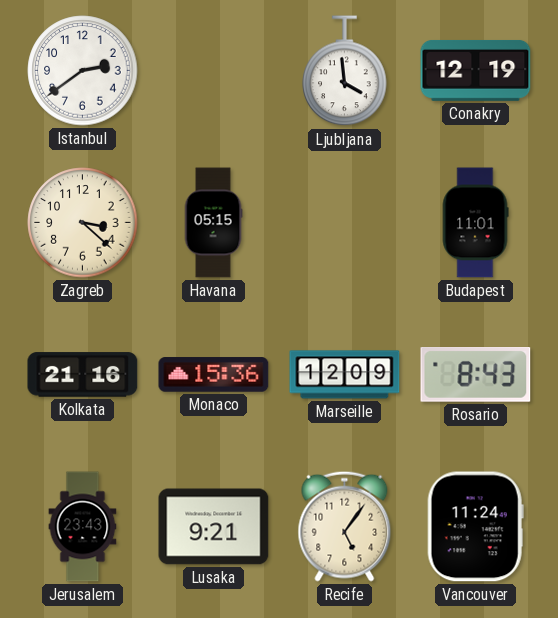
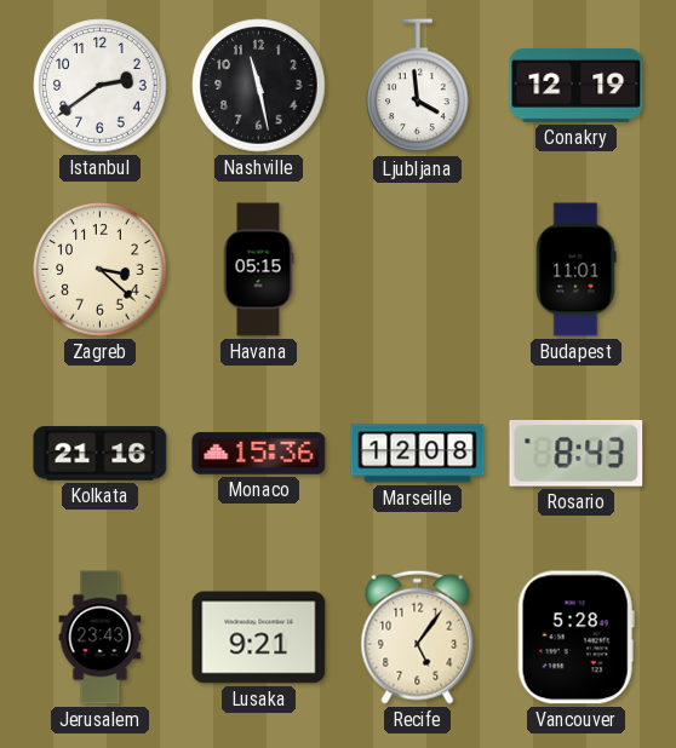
Nashville: none -> 11:28 (259, 86)
Marseille: 12:09 -> 12:08 (418, 454)
Vancouver: 11:24 -> 5:28 (575, 638)
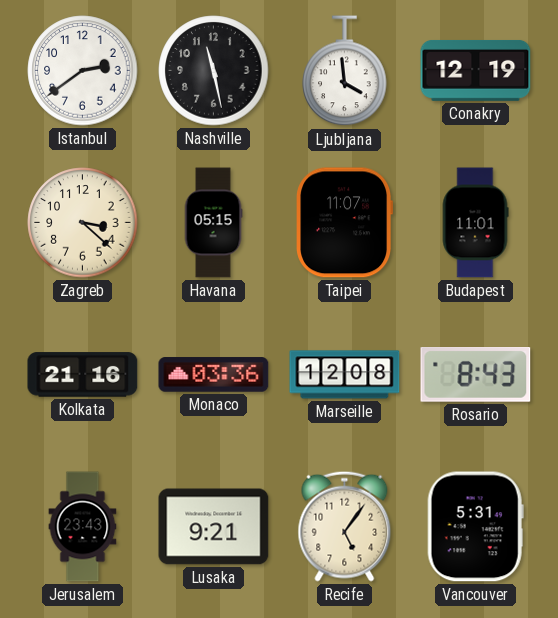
Taipei: none -> 11:07 (345, 223)
Monaco: 15:36 -> 03:36 (214, 375)
Vancouver: 5:28 -> 5:31 (475, 527)
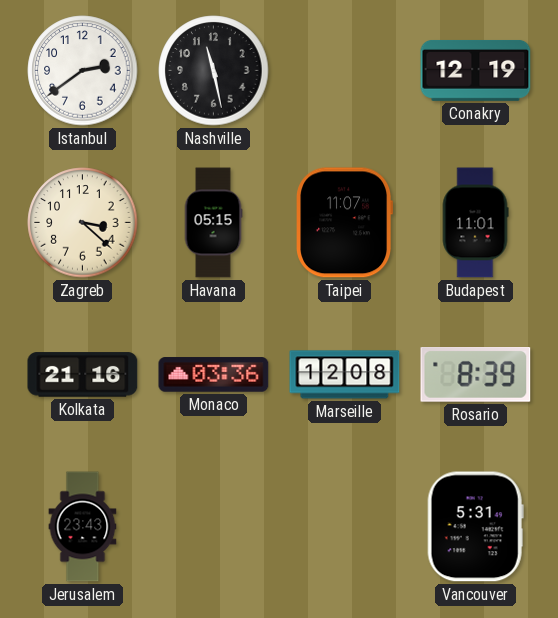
Ljubljana: 3:59 -> none (345, 71)
Rosario: 8:43 -> 8:39 (476, 375)
Lusaka: 9:21 -> none (214, 527)
Recife: 5:06 -> none (345, 526)
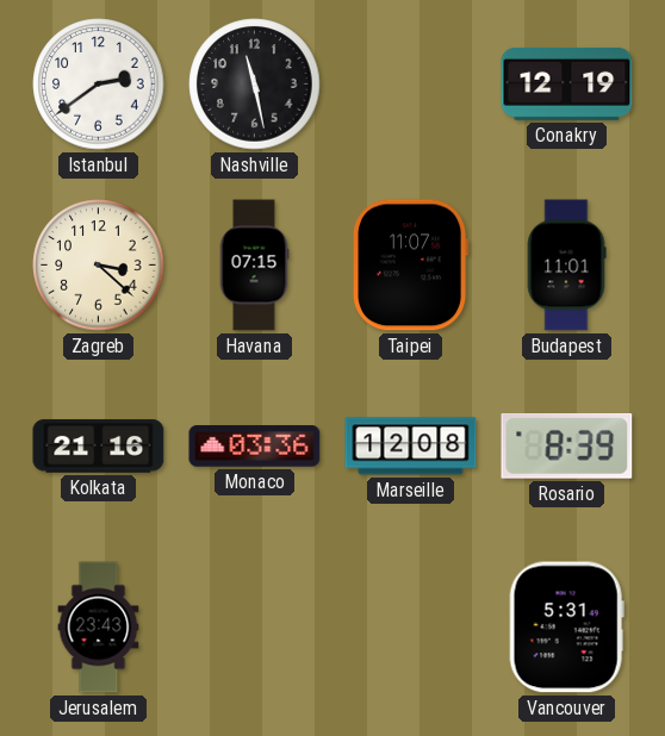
Havana: 05:15 -> 07:15 (254, 266)
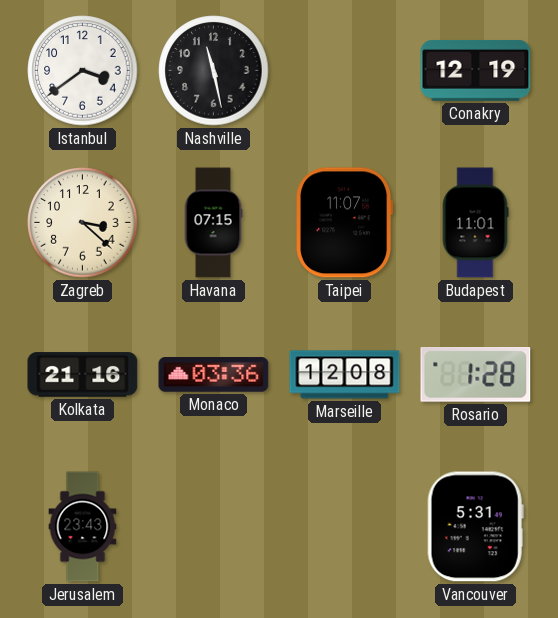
Istanbul: 2:39 -> 3:39 (83, 71)
Rosario: 8:39 -> 1:28 (476, 375)
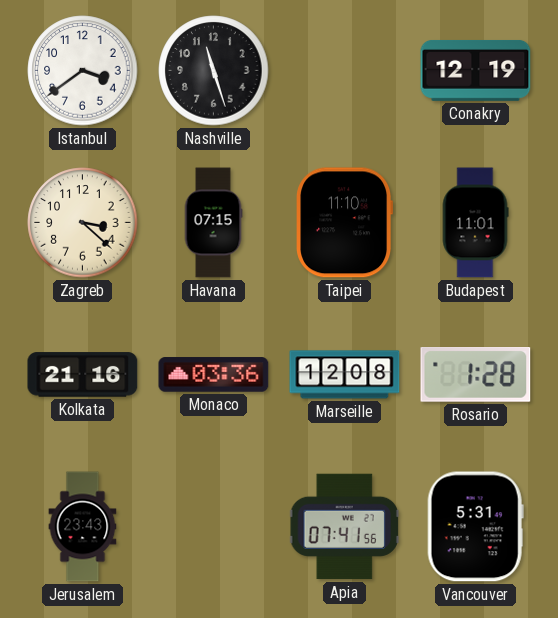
Nashville: 11:28 -> 11:27 (214, 71)
Taipei: 11:07 -> 11:10 (345, 223)
Apia: none -> 07:41 (344, 527)
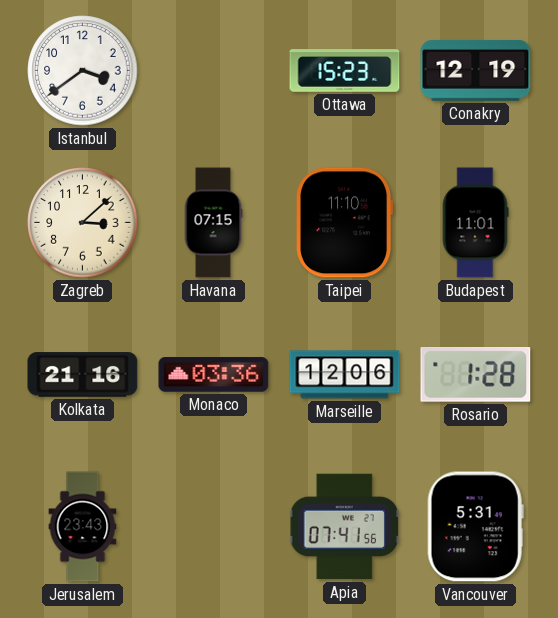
Nashville: 11:27 -> none (214, 71)
Ottawa: none -> 15:23 (345, 71)
Zagreb: 3:22 -> 3:08 (83, 223)
Marseille: 12:08 -> 12:06 (345, 375)
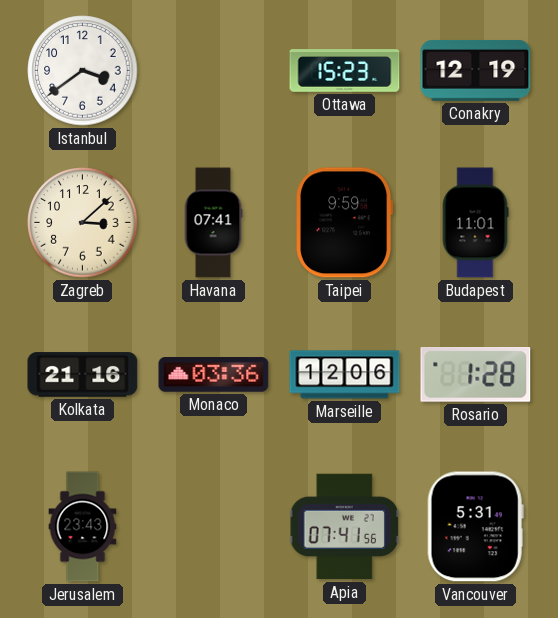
Havana: 07:15 -> 07:41 (213, 223)
Taipei: 11:10 -> 9:59 (345, 223)
